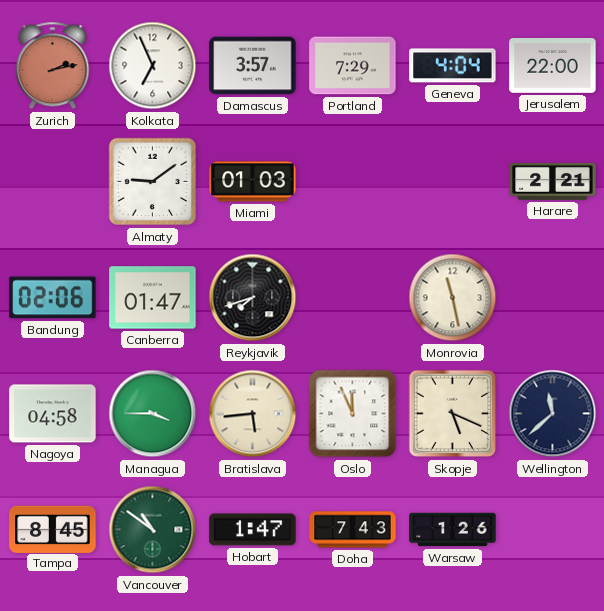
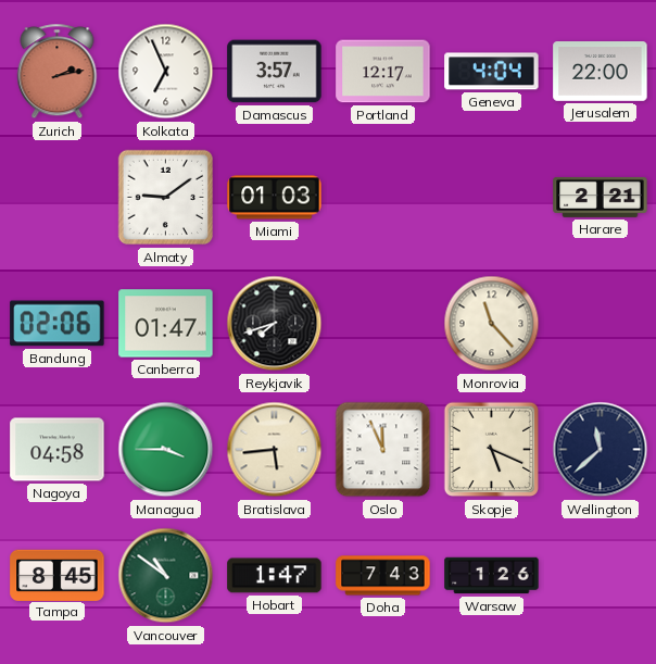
Portland: 7:29 -> 12:17 (383, 72)
Monrovia: 11:28 -> 11:23 (492, 324)
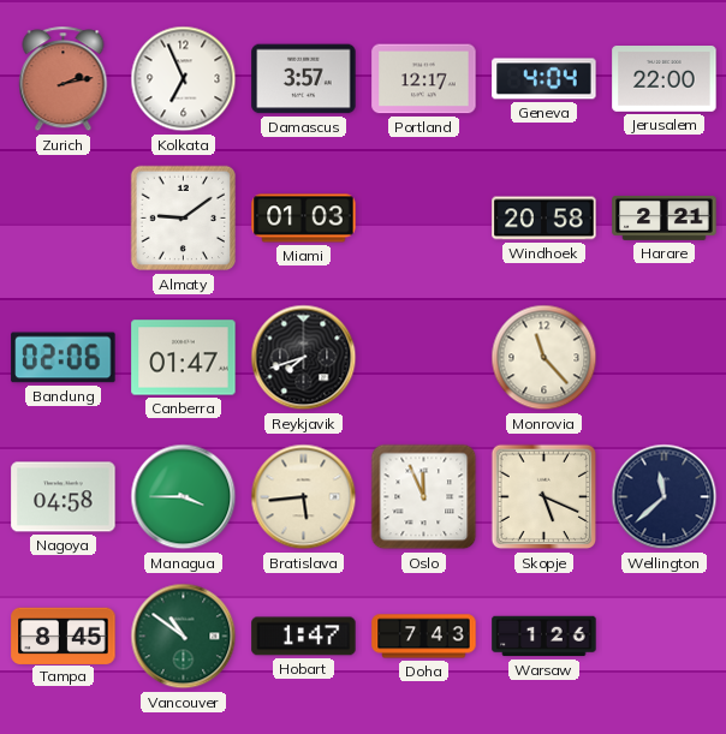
Windhoek: none -> 20:58 (544, 219)
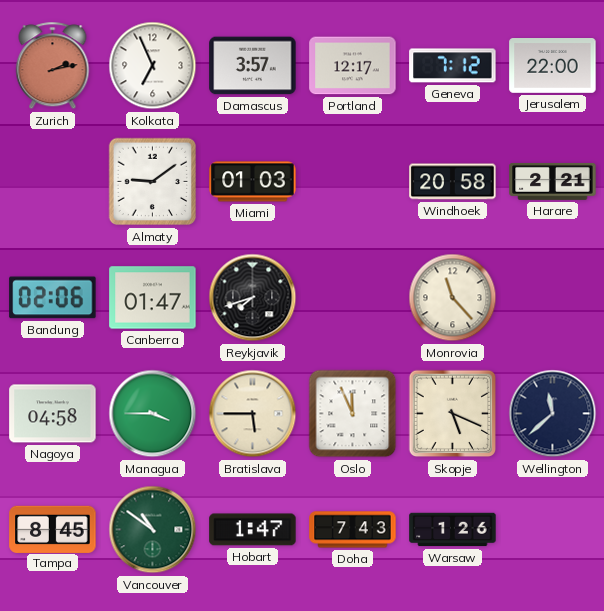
Geneva: 4:04 -> 7:12 (453, 66)
Bratislava: 5:44 -> 5:45 (253, 414)
